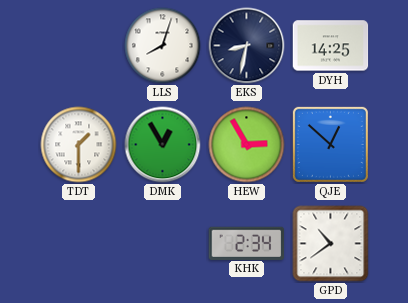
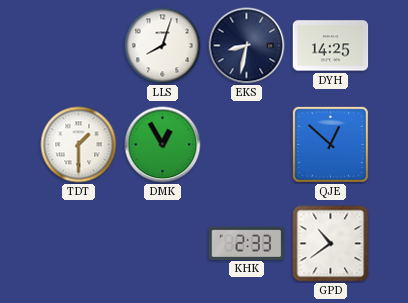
HEW: 2:55 -> none (247, 145)
KHK: 2:34 -> 2:33 (247, 243)
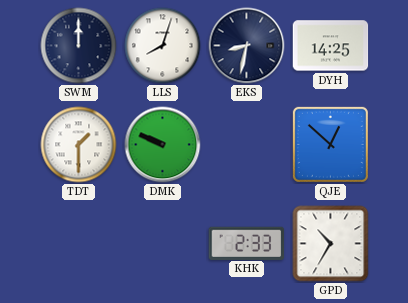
SWM: none -> 12:00 (79, 46)
DMK: 12:55 -> 9:49 (163, 145)
GPD: 10:39 -> 10:35 (331, 244)
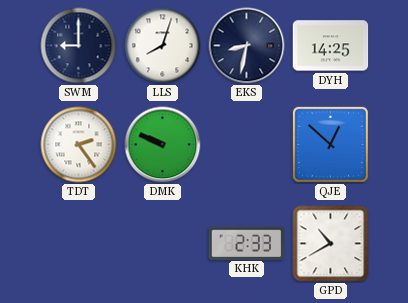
SWM: 12:00 -> 9:00 (79, 46)
TDT: 1:30 -> 2:24 (79, 145)
GPD: 10:35 -> 10:40 (331, 244)
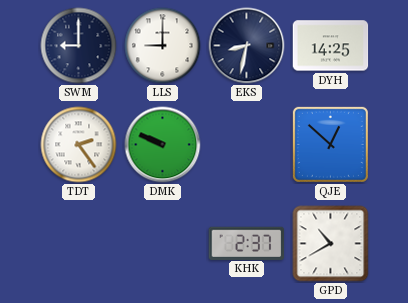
LLS: 8:03 -> 9:00 (163, 46)
KHK: 2:33 -> 2:37 (247, 243)
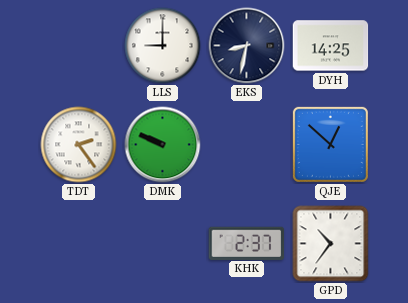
SWM: 9:00 -> none (79, 46)
GPD: 10:40 -> 10:36 (331, 244)
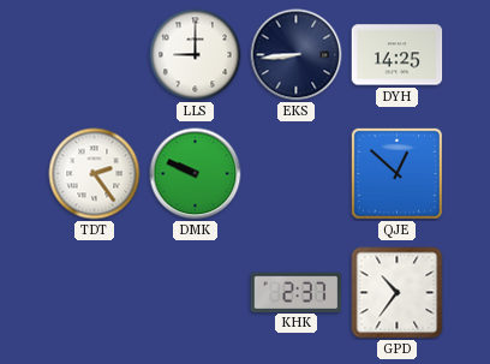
EKS: 8:32 -> 8:44 (297, 55)
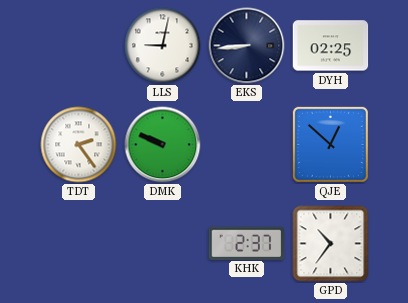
LLS: 9:00 -> 9:02 (163, 46)
DYH: 14:25 -> 02:25 (331, 46)
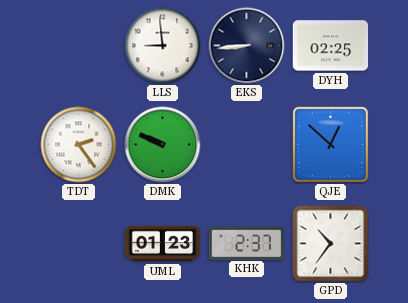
LLS: 9:02 -> 8:59 (163, 46)
UML: none -> 01:23 (163, 244)
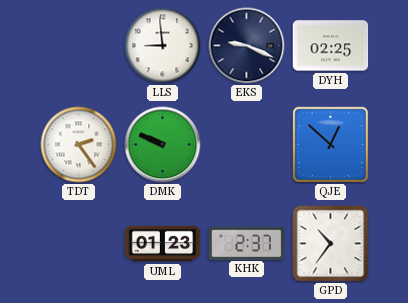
EKS: 8:44 -> 9:19 (247, 46)
